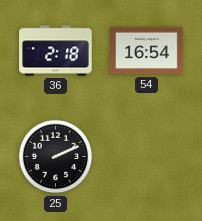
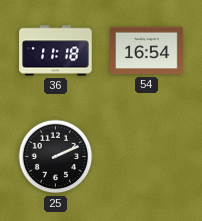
36: 2:18 -> 11:18 (56, 51)
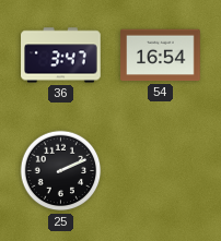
36: 11:18 -> 3:47 (61, 56)
